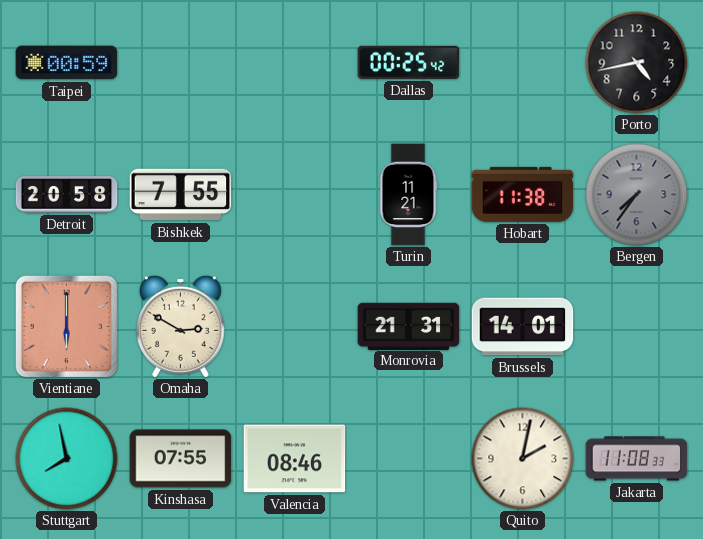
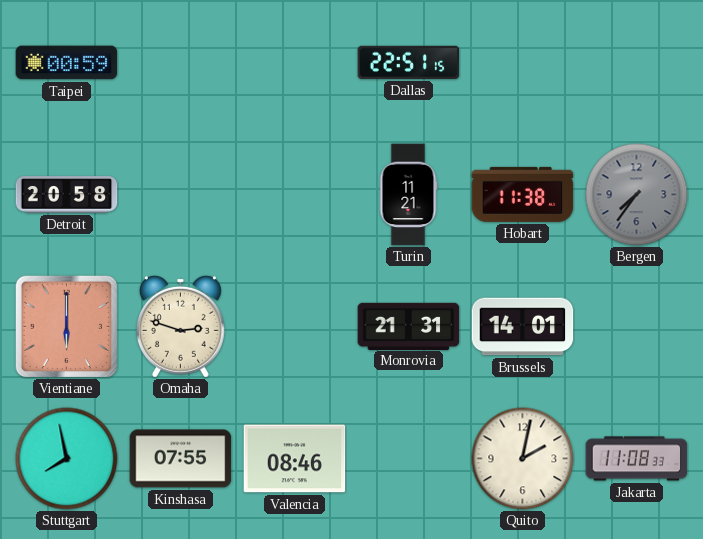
Dallas: 00:25 -> 22:51 (409, 62)
Porto: 4:43 -> none (637, 63)
Bishkek: 7:55 -> none (181, 195)
Omaha: 2:50 -> 2:48 (180, 326)
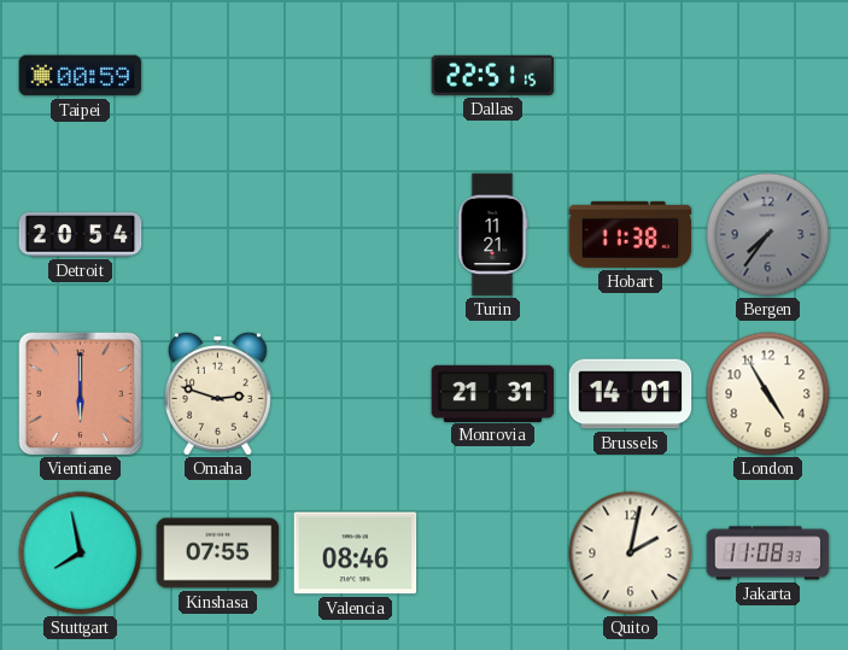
Detroit: 20:58 -> 20:54 (81, 235)
London: none -> 4:55 (768, 394)
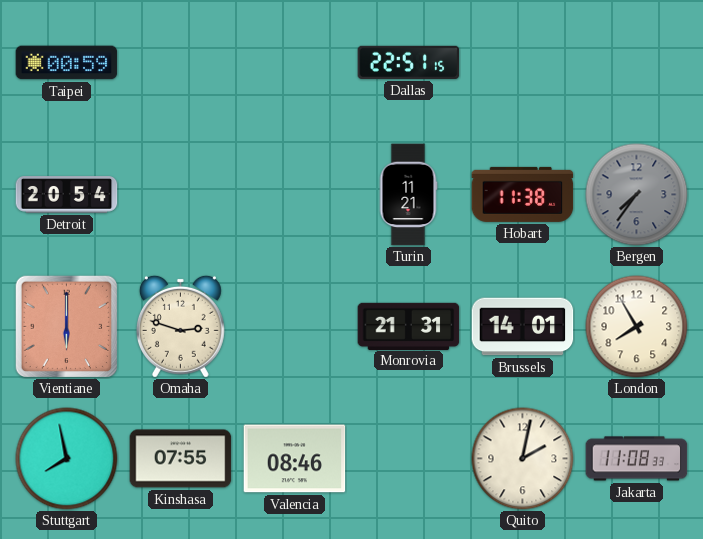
London: 4:55 -> 7:55 (637, 327)
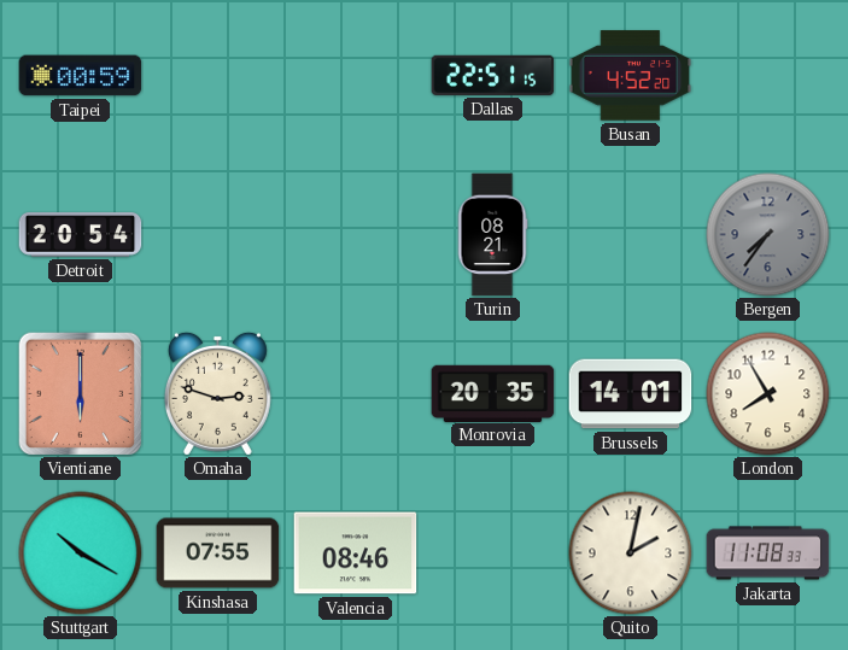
Busan: none -> 4:52 (631, 76)
Turin: 11:21 -> 08:21 (492, 235)
Hobart: 11:38 -> none (523, 194)
Monrovia: 21:31 -> 20:35 (493, 393)
Stuttgart: 7:58 -> 10:20 (81, 554)
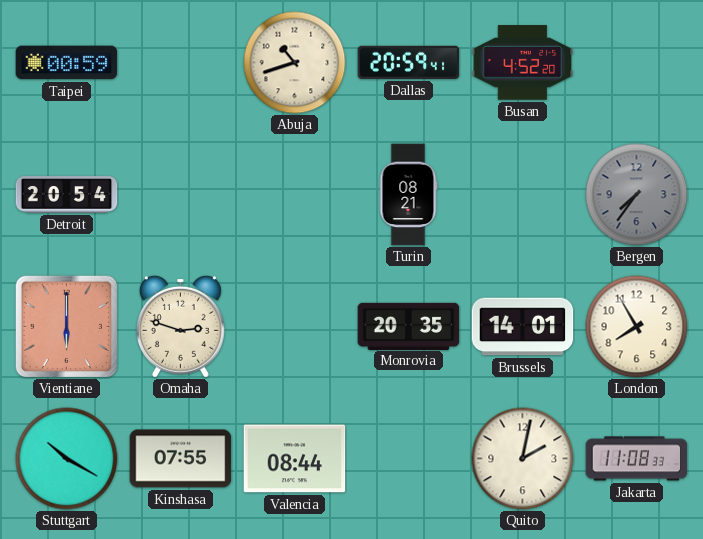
Abuja: none -> 10:42 (295, 63)
Dallas: 22:51 -> 20:59 (409, 62)
Valencia: 08:46 -> 08:44 (295, 459)
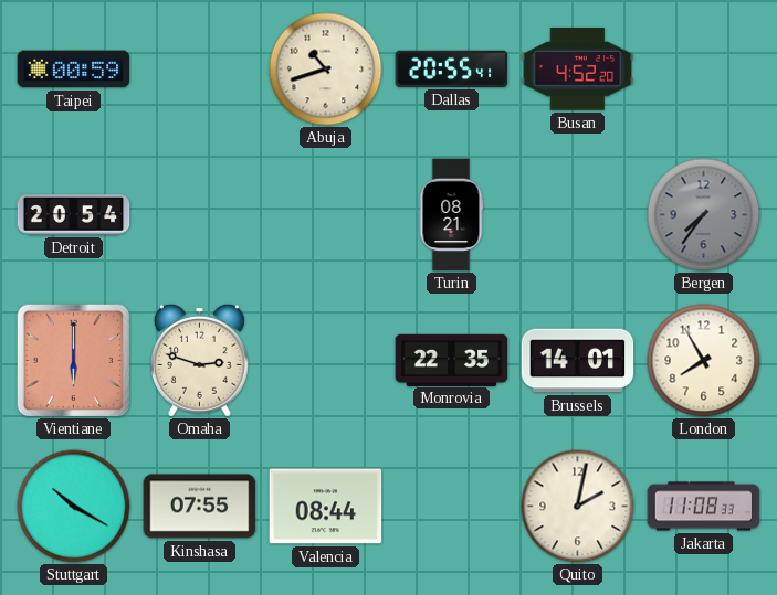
Dallas: 20:59 -> 20:55 (452, 68)
Monrovia: 20:35 -> 22:35 (452, 360)
